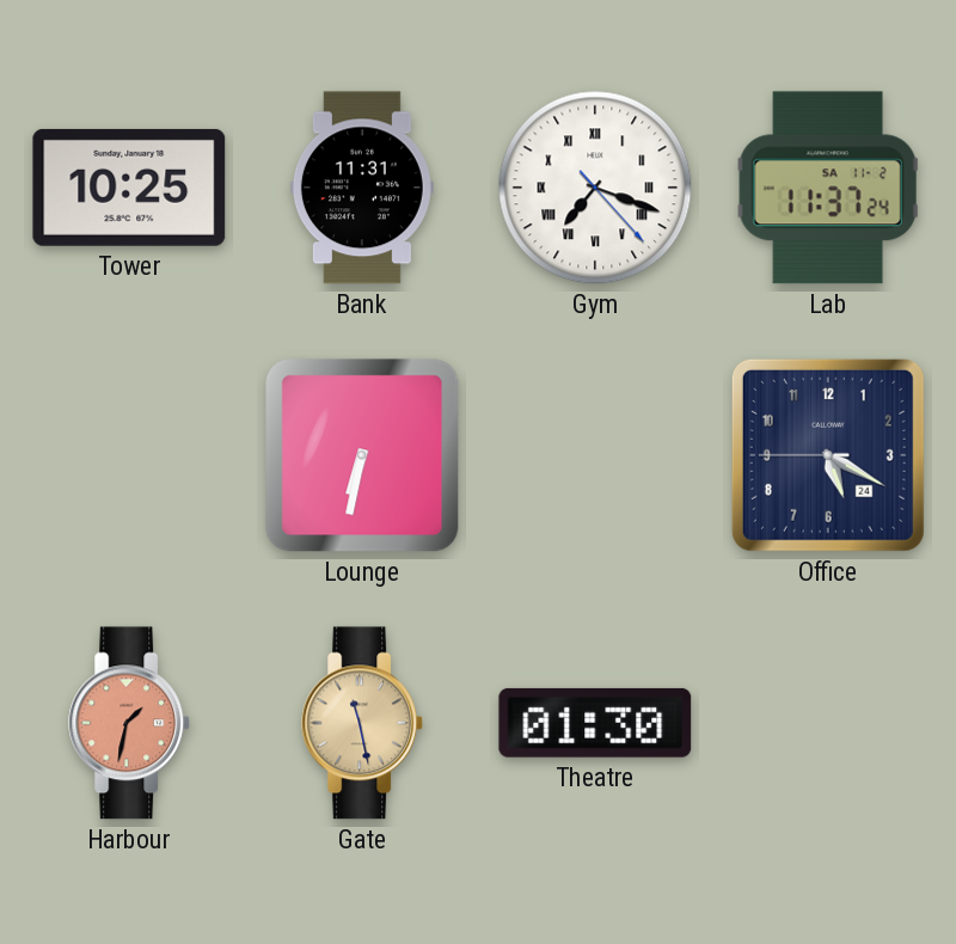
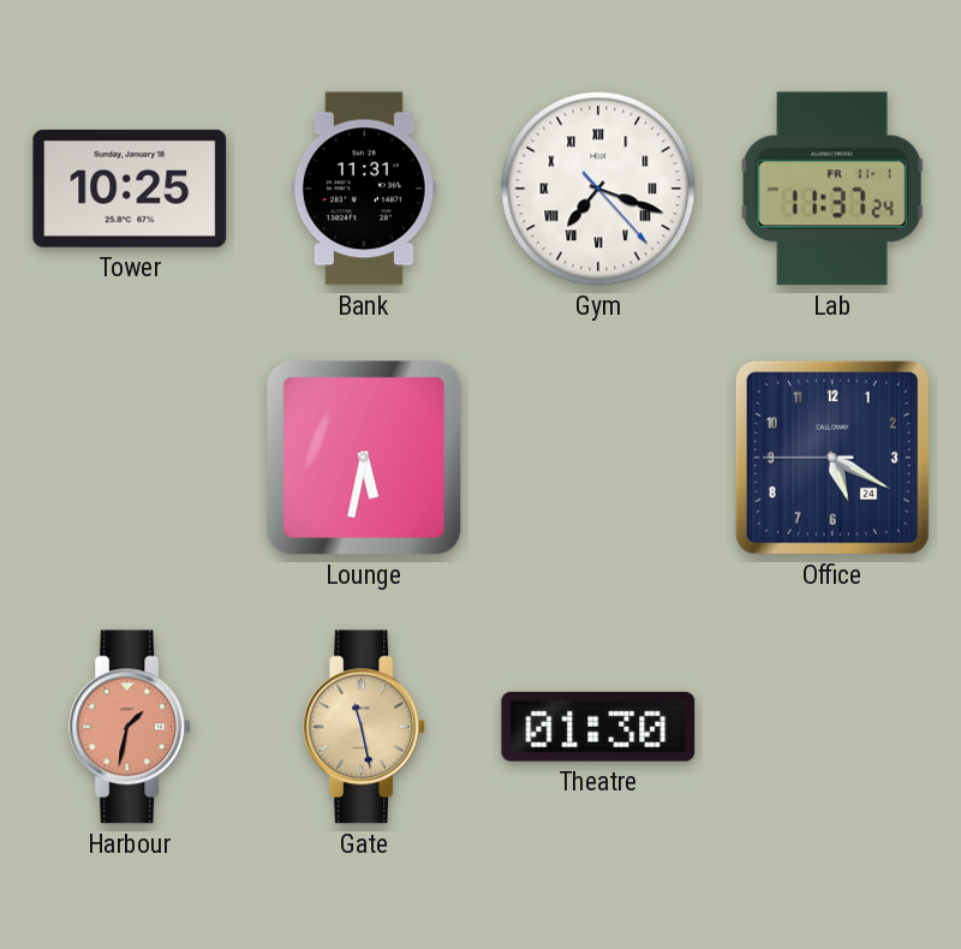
Lab date: SA 11-2 -> FR 11-1 (832, 189)
Lounge: 6:32 -> 5:32 (364, 458)
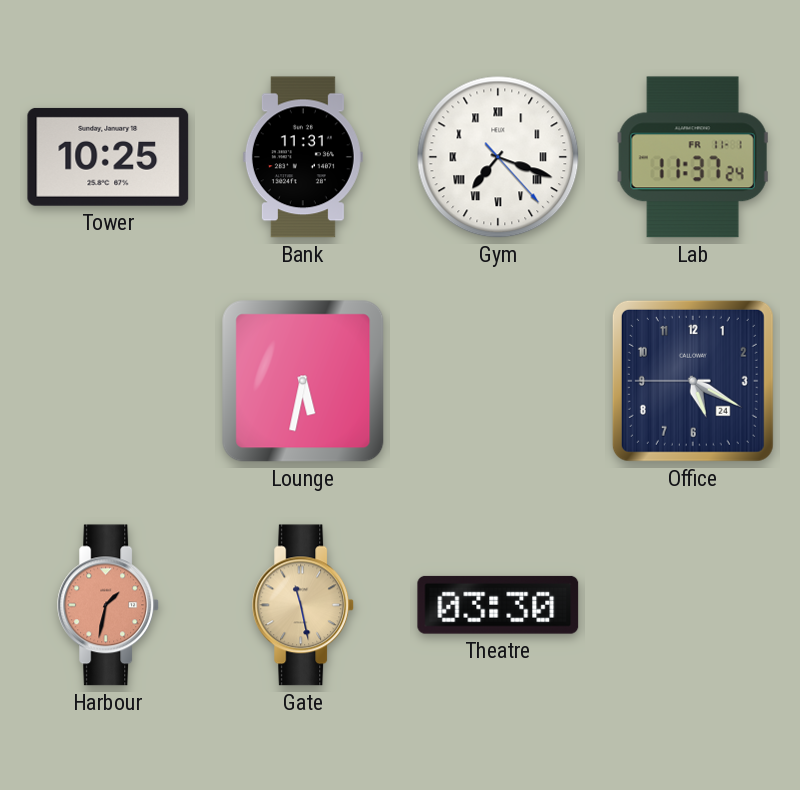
Theatre: 01:30 -> 03:30 (498, 605)
